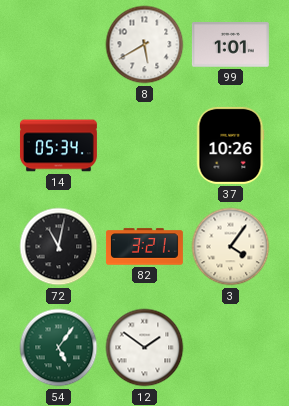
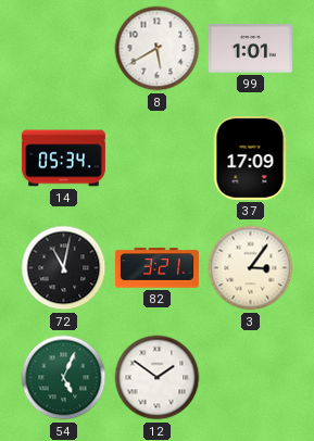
37: 10:26 -> 17:09 (250, 157)
3: 4:06 -> 3:06 (251, 268)
54: 5:06 -> 5:04 (64, 378)
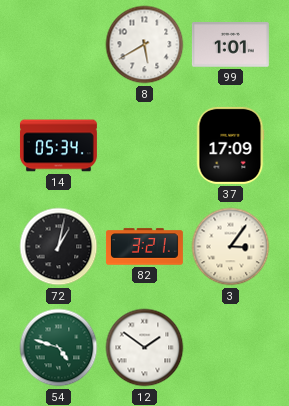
72: 11:02 -> 1:02 (59, 247)
54: 5:04 -> 4:48 (59, 348)
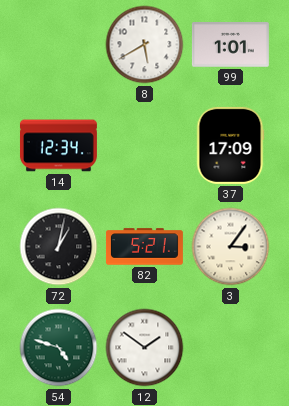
14: 05:34 -> 12:34 (58, 146)
82: 3:21 -> 5:21 (144, 247)
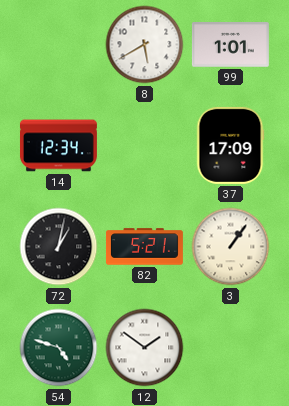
3: 3:06 -> 1:06 (231, 247)
